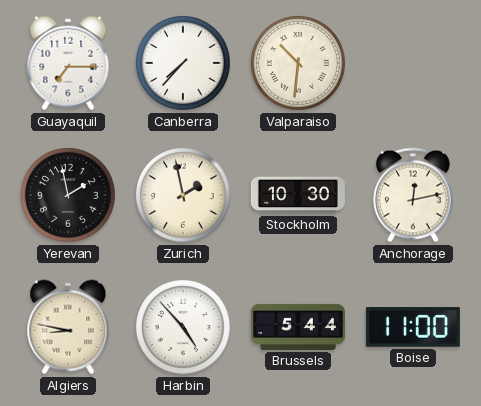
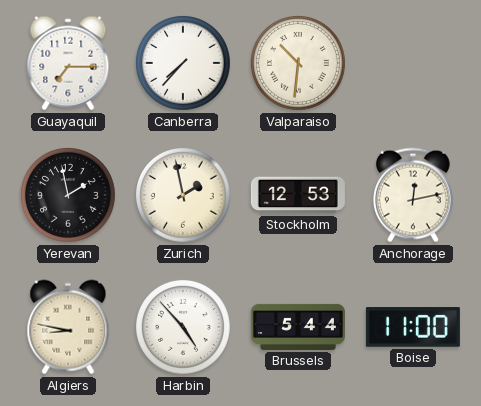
Stockholm: 10:30 -> 12:53 (298, 195)
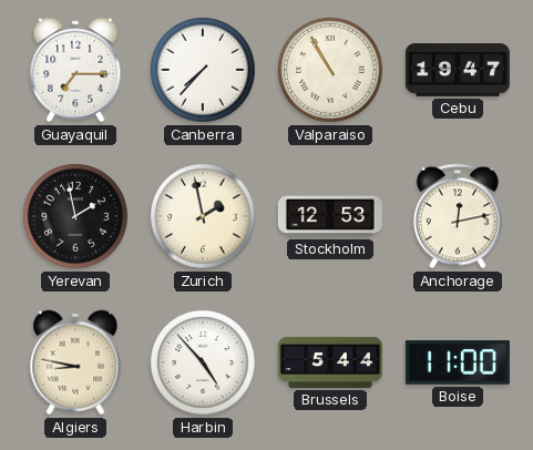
Valparaiso: 10:31 -> 10:55 (330, 70)
Cebu: none -> 19:47 (458, 70)
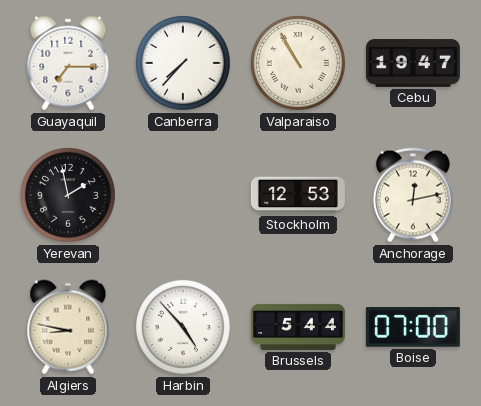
Zurich: 1:58 -> none (203, 216)
Boise: 11:00 -> 07:00 (413, 327)
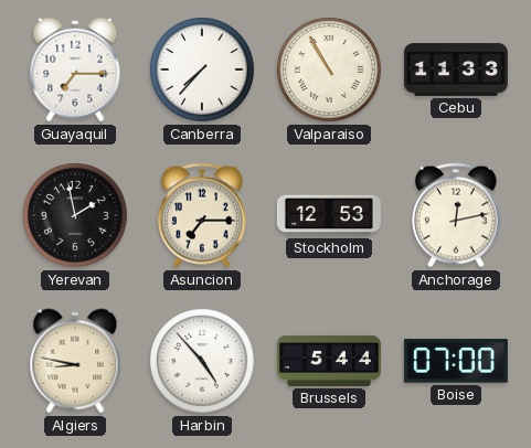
Cebu: 19:47 -> 11:33 (456, 70)
Asuncion: none -> 7:15 (202, 215)
